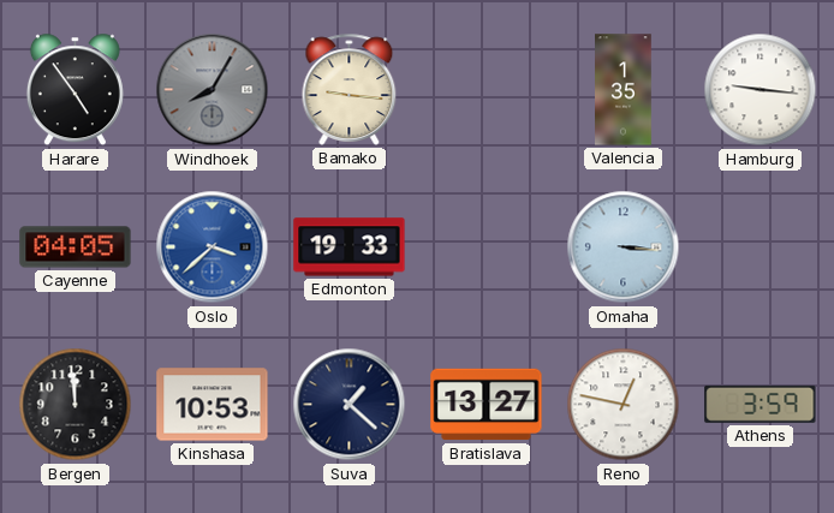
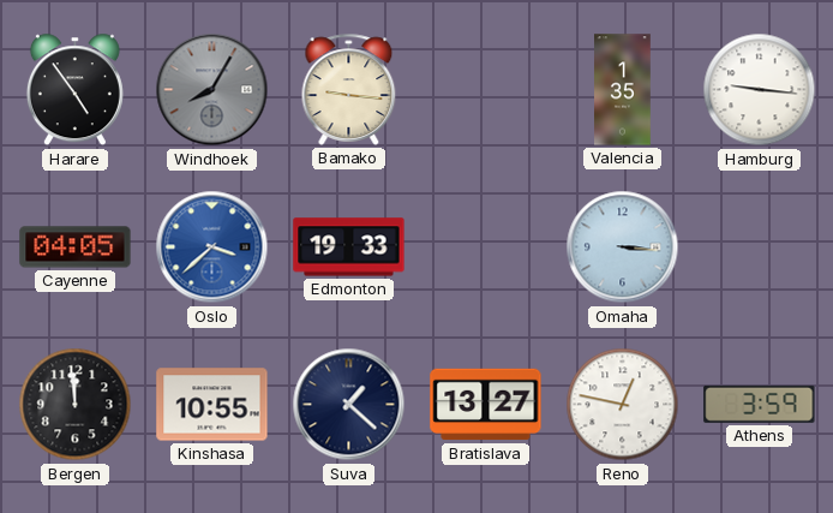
Kinshasa: 10:53 -> 10:55 (212, 405)
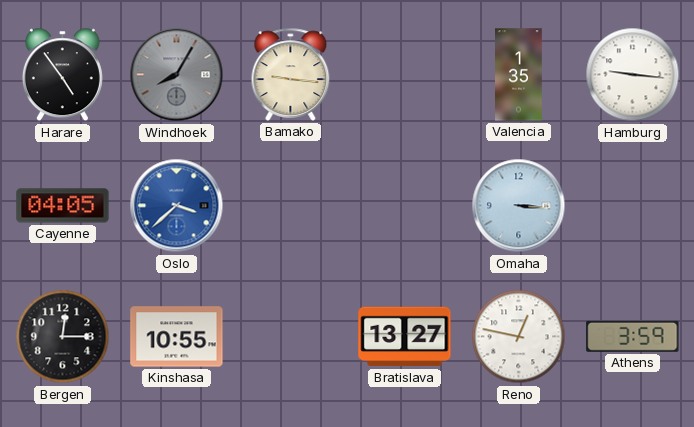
Edmonton: 19:33 -> none (349, 247)
Bergen: 11:59 -> 12:15 (63, 337)
Suva: 1:22 -> none (349, 405)
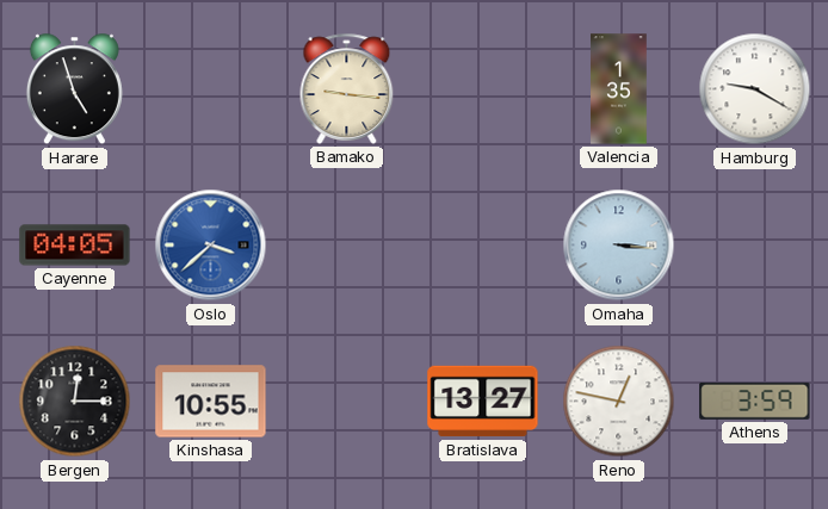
Harare: 4:54 -> 4:57 (74, 89)
Windhoek: 8:05 -> none (177, 75)
Hamburg: 9:16 -> 9:20 (755, 89)
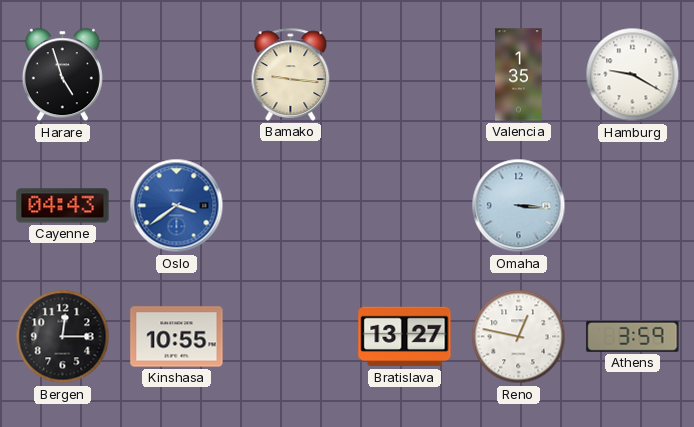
Cayenne: 04:05 -> 04:43 (63, 206)
Oslo: 3:38 -> 3:39 (177, 206)
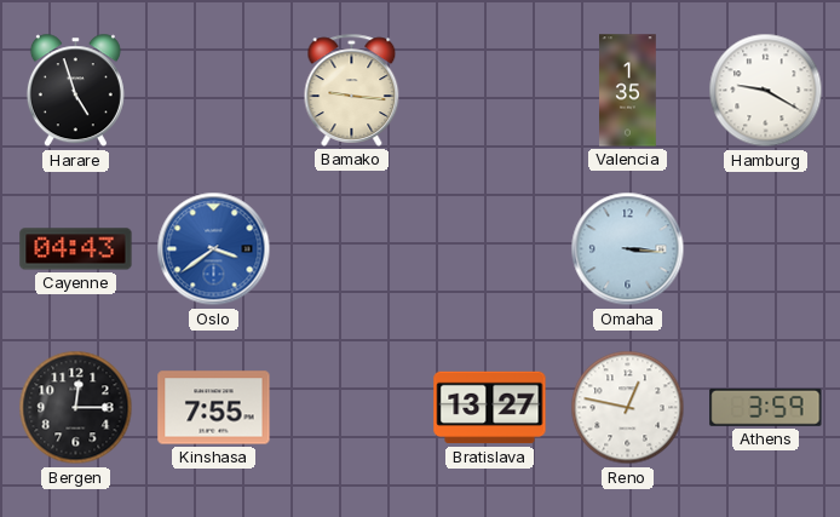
Kinshasa: 10:55 -> 7:55 (214, 408)
